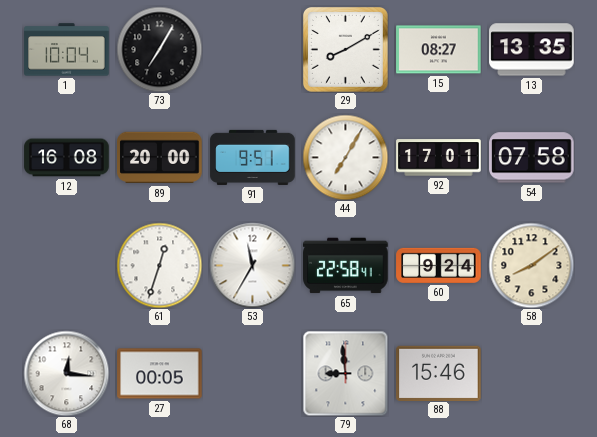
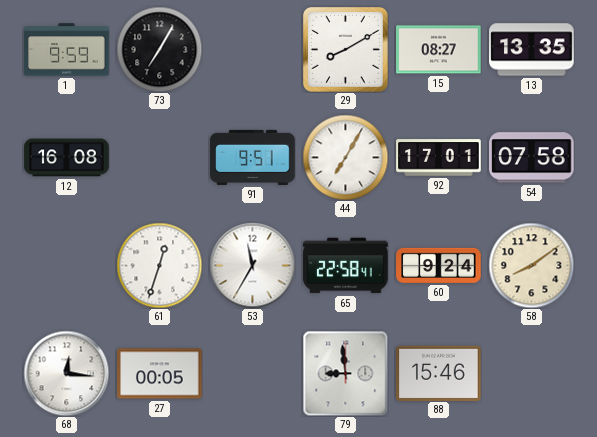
1: 10:04 -> 9:59 (67, 50)
89: 20:00 -> none (160, 158)
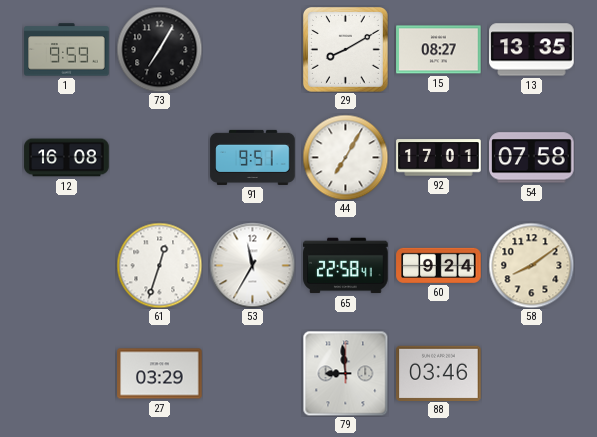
68: 12:16 -> none (66, 373)
27: 00:05 -> 03:29 (160, 374)
88: 15:46 -> 03:46 (439, 373)
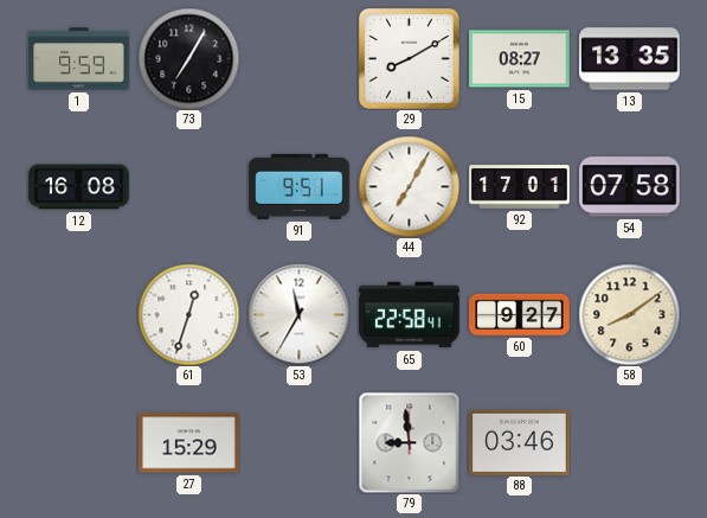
60: 9:24 -> 9:27 (520, 314)
27: 03:29 -> 15:29 (189, 443)
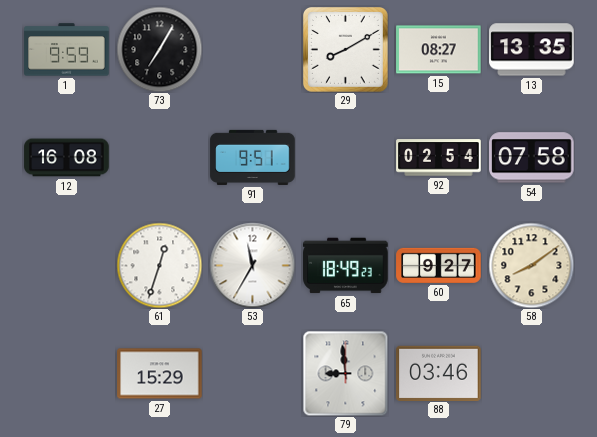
44: 7:05 -> none (409, 186)
92: 17:01 -> 02:54 (439, 158)
65: 22:58 -> 18:49 (346, 266)
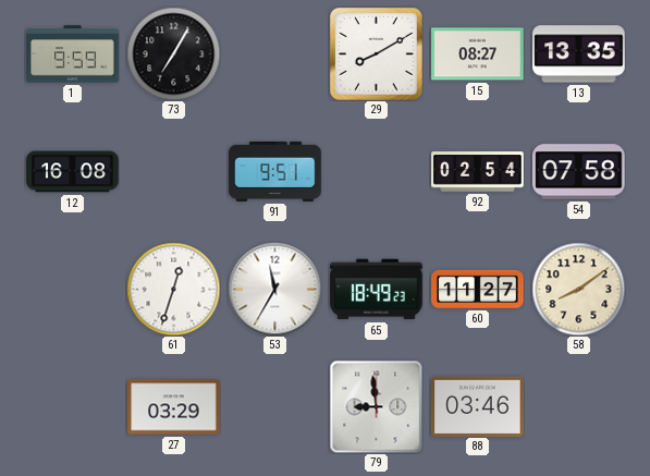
60: 9:27 -> 11:27 (478, 289)
27: 15:29 -> 03:29 (174, 407)
